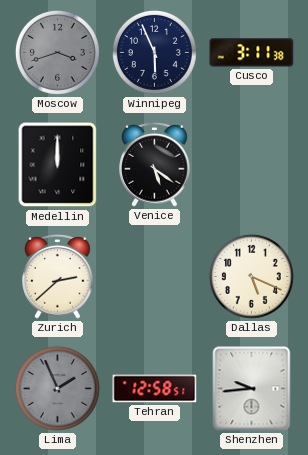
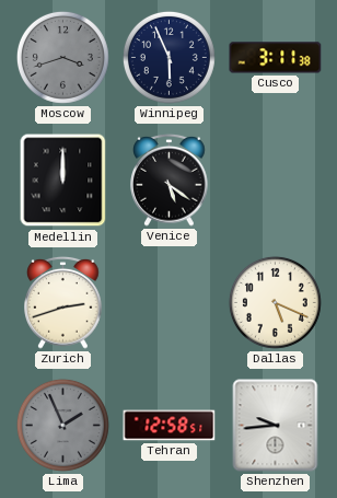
Zurich: 2:38 -> 2:42 (63, 302)
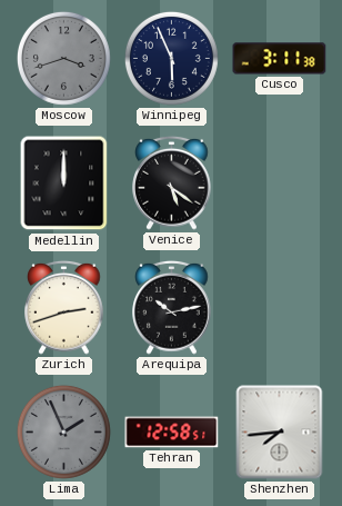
Arequipa: none -> 10:13 (172, 307)
Dallas: 5:19 -> none (275, 302)
Shenzhen: 9:44 -> 7:44 (280, 433)
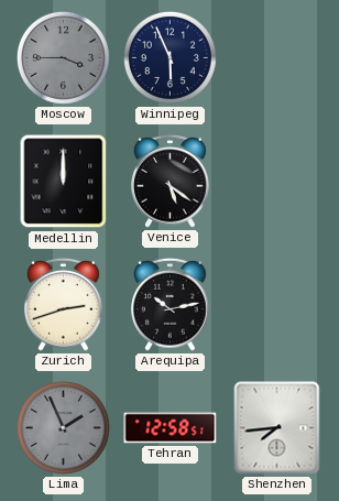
Moscow: 3:42 -> 3:45 (63, 57)
Cusco: 3:11 -> none (280, 59)
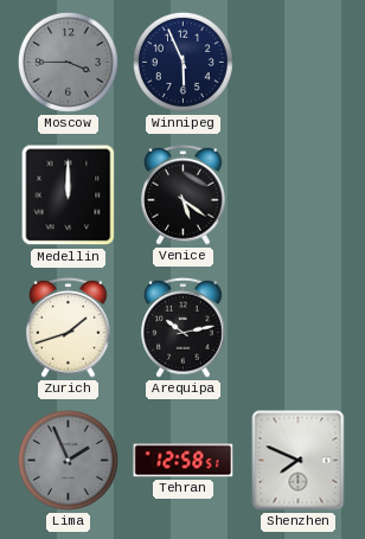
Zurich: 2:42 -> 1:42 (69, 327)
Shenzhen: 7:44 -> 7:49 (299, 461)
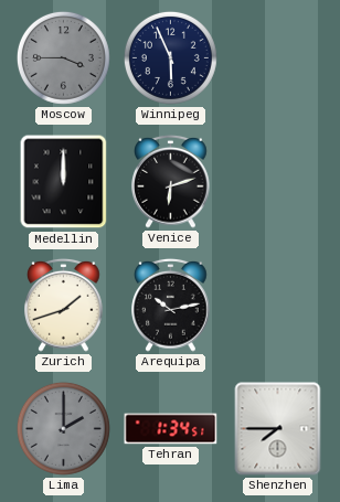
Venice: 5:21 -> 6:12 (171, 181)
Lima: 1:56 -> 2:00 (63, 428)
Tehran: 12:58 -> 1:34 (171, 429)
Shenzhen: 7:49 -> 7:45 (278, 429)
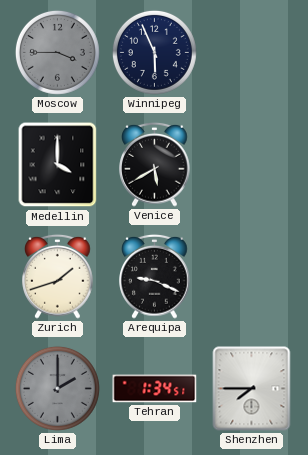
Medellin: 12:00 -> 4:00 (58, 165)
Venice: 6:12 -> 5:40 (155, 164)
Arequipa: 10:13 -> 9:19 (155, 276)
